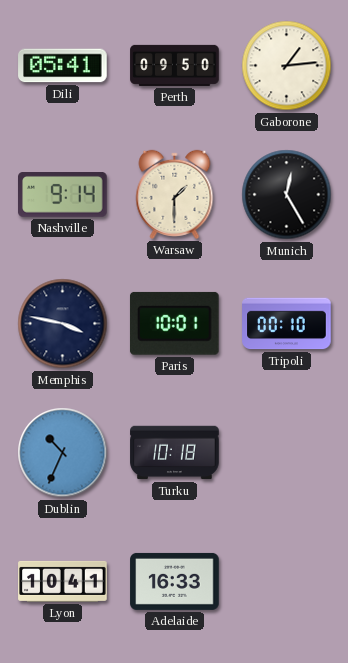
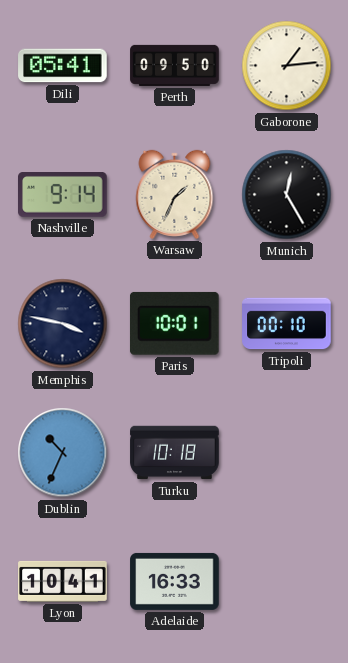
Warsaw: 1:30 -> 1:34 (175, 194)
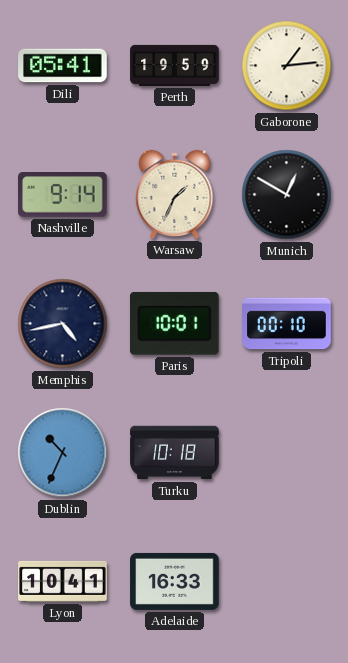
Perth: 09:50 -> 19:59 (175, 65)
Munich: 12:25 -> 12:50 (287, 195)
Memphis: 3:47 -> 4:43 (63, 324)
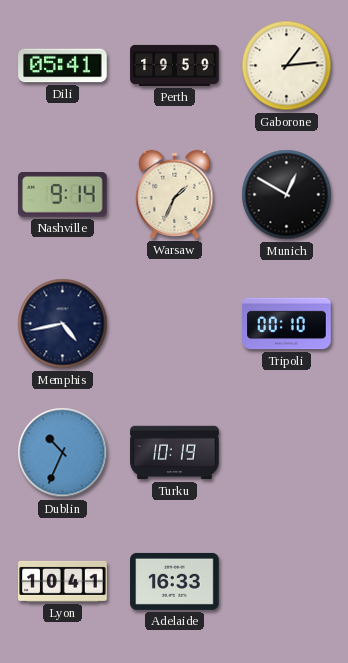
Paris: 10:01 -> none (174, 323)
Turku: 10:18 -> 10:19 (175, 453)
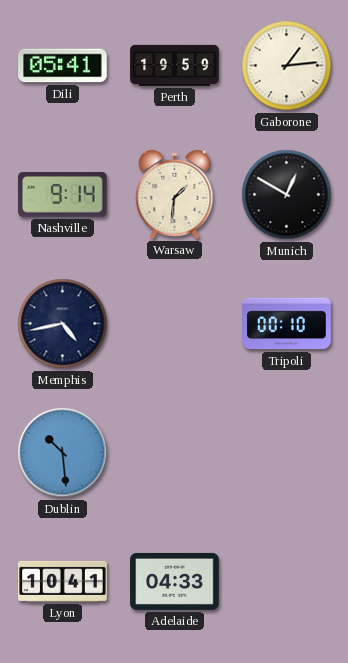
Warsaw: 1:34 -> 1:31 (175, 194)
Dublin: 10:34 -> 10:29 (63, 453)
Turku: 10:19 -> none (175, 453)
Adelaide: 16:33 -> 04:33 (175, 581)
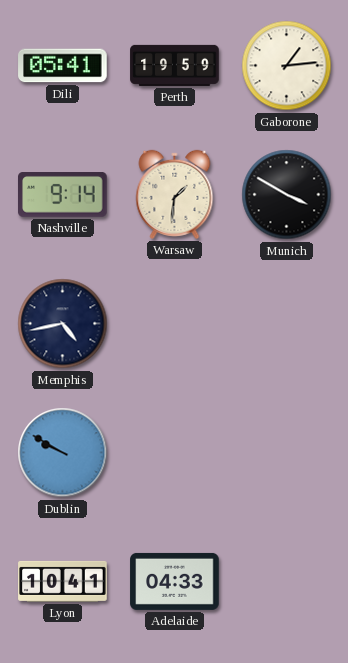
Munich: 12:50 -> 3:50 (287, 195)
Tripoli: 00:10 -> none (287, 324)
Dublin: 10:29 -> 9:50 (63, 453)
